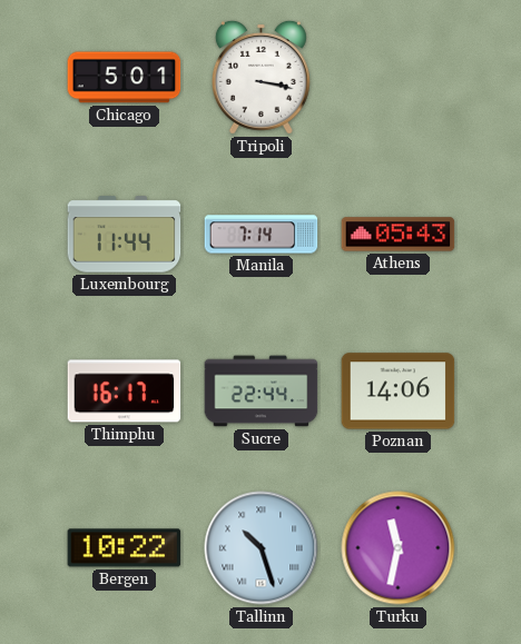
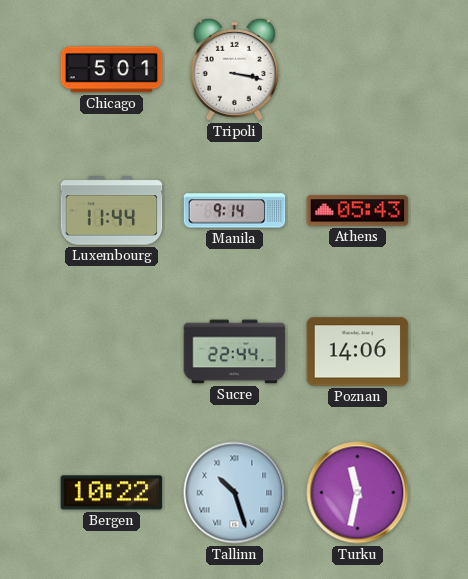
Manila: 7:14 -> 9:14 (235, 211)
Thimphu: 16:17 -> none (125, 392)
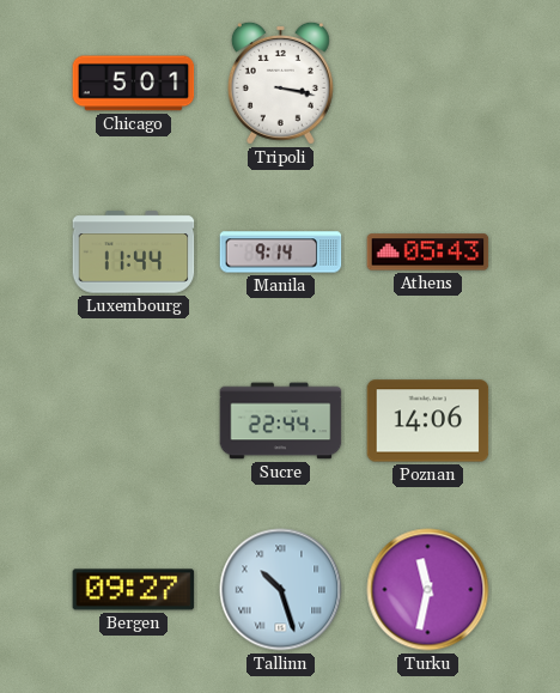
Bergen: 10:22 -> 09:27 (134, 590)
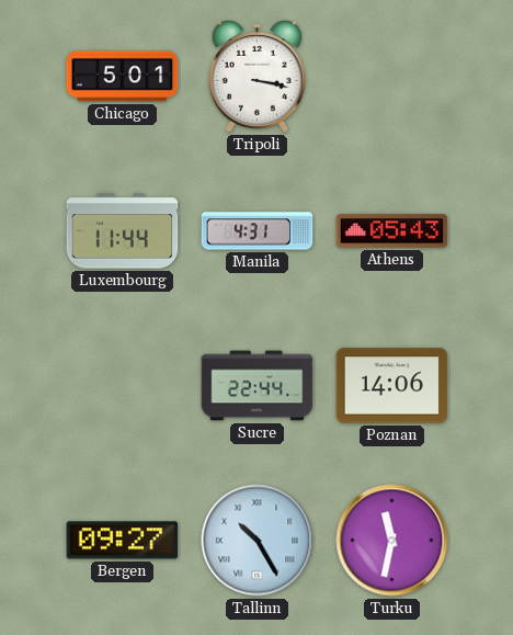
Manila: 9:14 -> 4:31 (258, 231)
Tallinn: 10:27 -> 10:25 (258, 541)
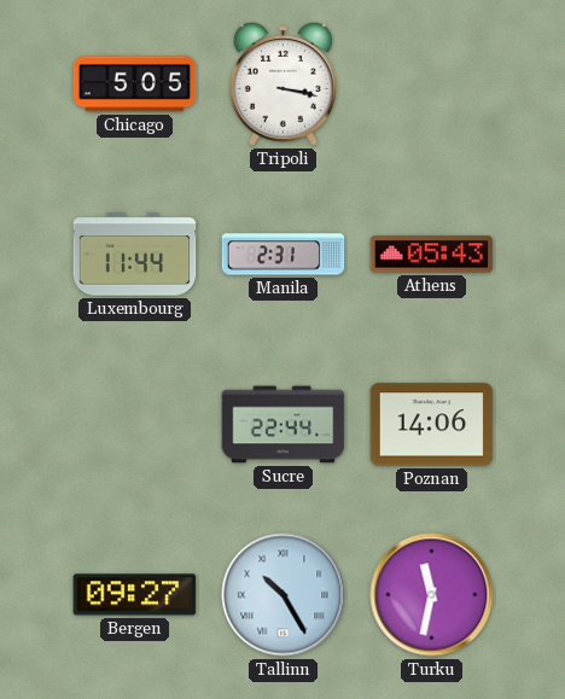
Chicago: 5:01 -> 5:05 (135, 85)
Manila: 4:31 -> 2:31 (284, 255)
